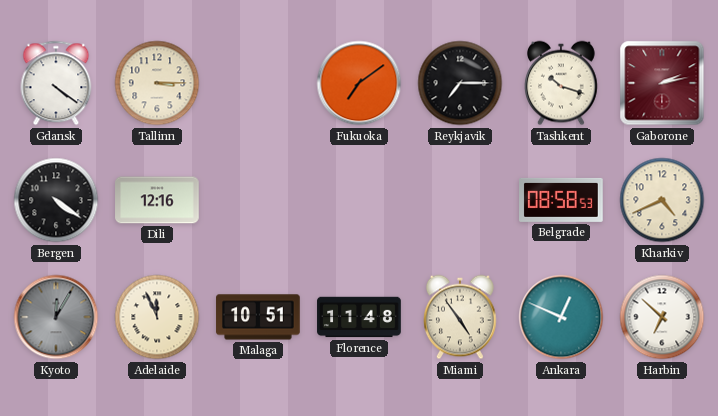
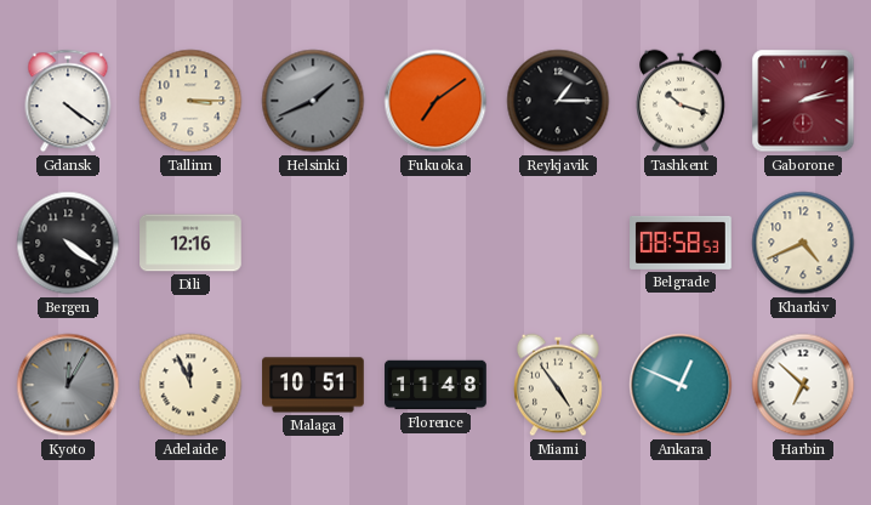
Helsinki: none -> 1:41 (313, 101)
Reykjavik: 7:15 -> 1:15 (558, 101)
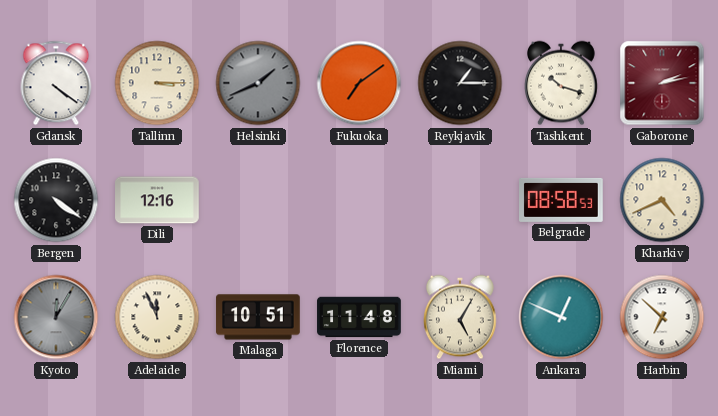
Miami: 4:54 -> 5:05 (461, 317)
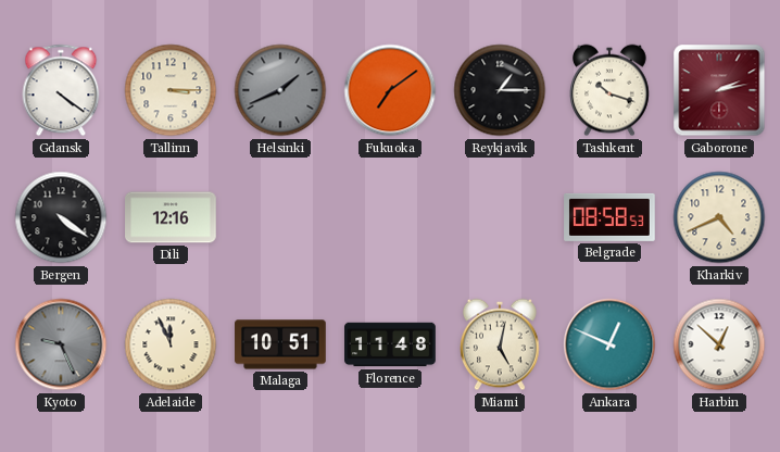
Kyoto: 12:05 -> 9:26 (61, 344)
Miami: 5:05 -> 5:02 (501, 344)
Harbin: 6:52 -> 12:52 (719, 344)
